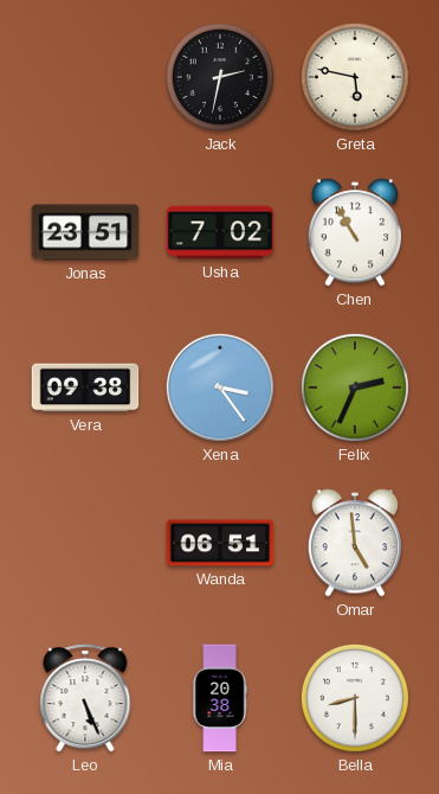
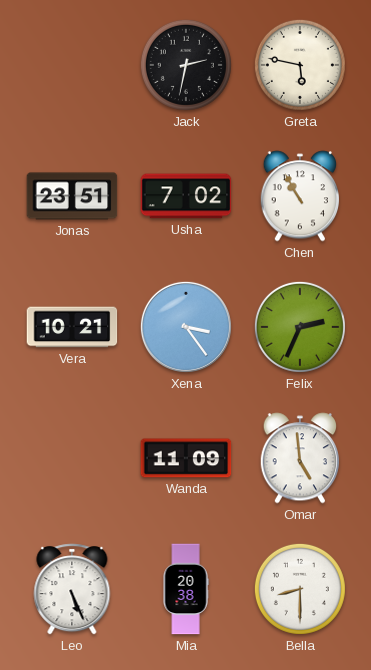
Vera: 09:38 -> 10:21 (72, 327)
Wanda: 06:51 -> 11:09 (186, 458)
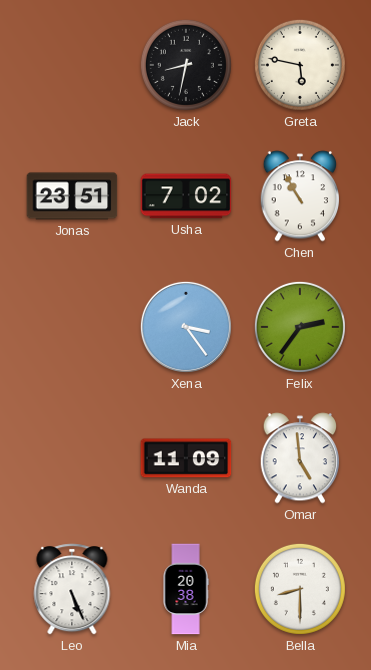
Jack: 2:32 -> 8:32 (186, 65)
Vera: 10:21 -> none (72, 327)
Felix: 2:34 -> 2:36 (300, 327)
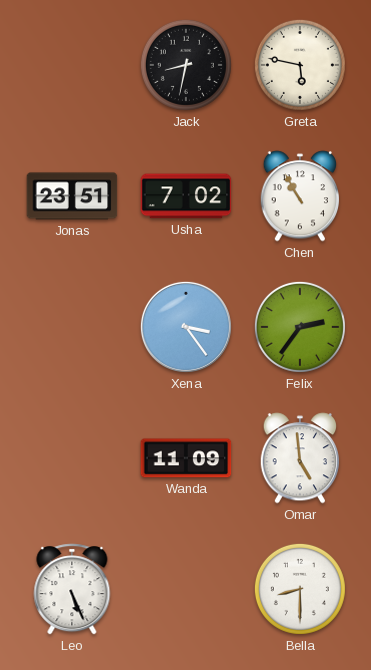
Mia: 20:38 -> none (186, 589)
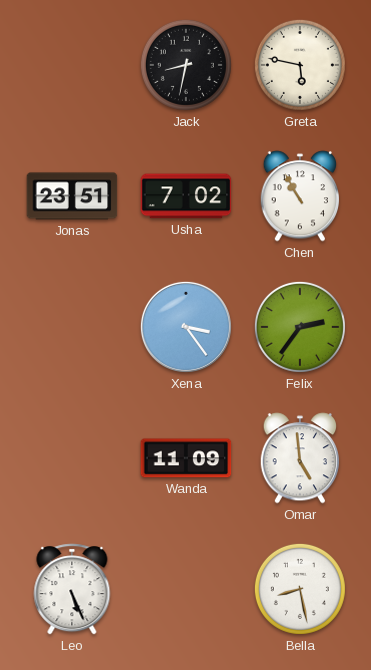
Bella: 8:30 -> 8:28 (300, 589)
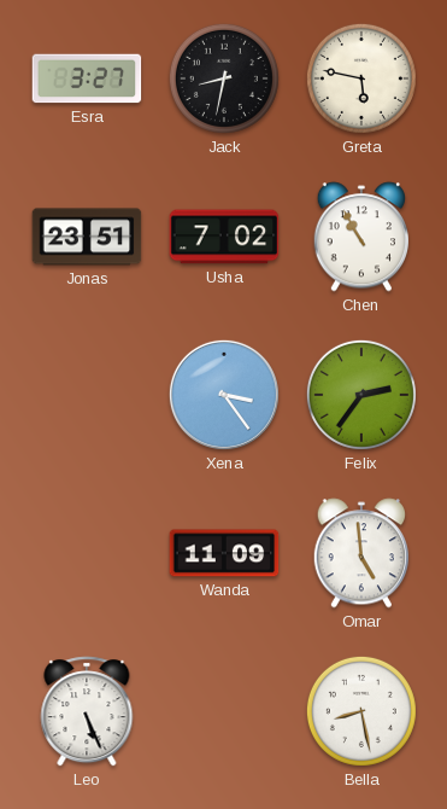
Esra: none -> 3:27 (87, 78)
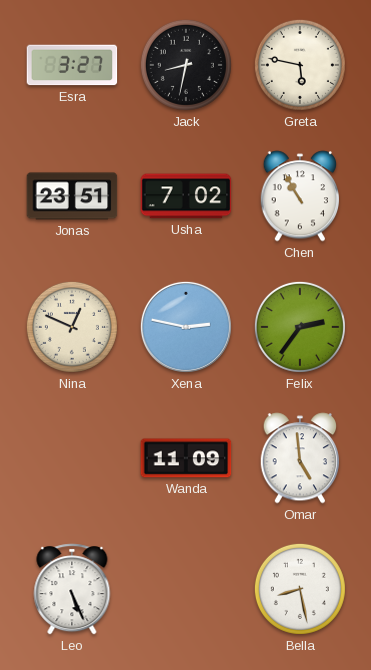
Nina: none -> 12:49 (72, 327)
Xena: 3:24 -> 2:47 (186, 327)
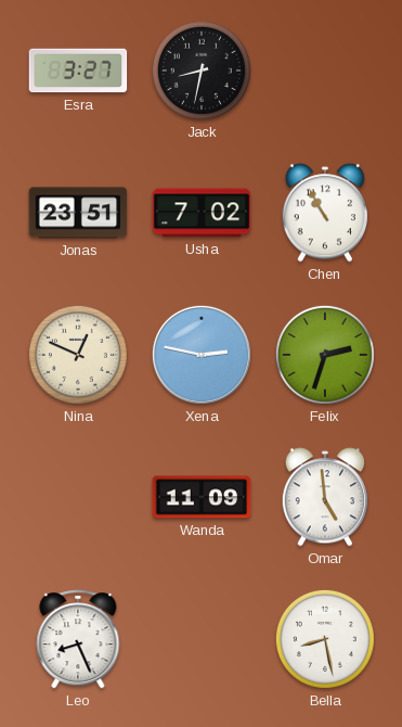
Greta: 5:47 -> none (300, 65)
Felix: 2:36 -> 2:33 (325, 355)
Leo: 5:26 -> 8:26 (78, 639)
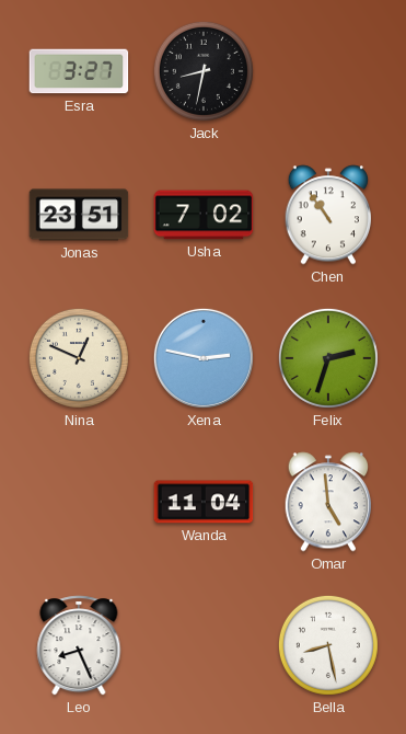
Chen: 10:55 -> 10:54 (327, 215)
Wanda: 11:09 -> 11:04 (204, 502)
